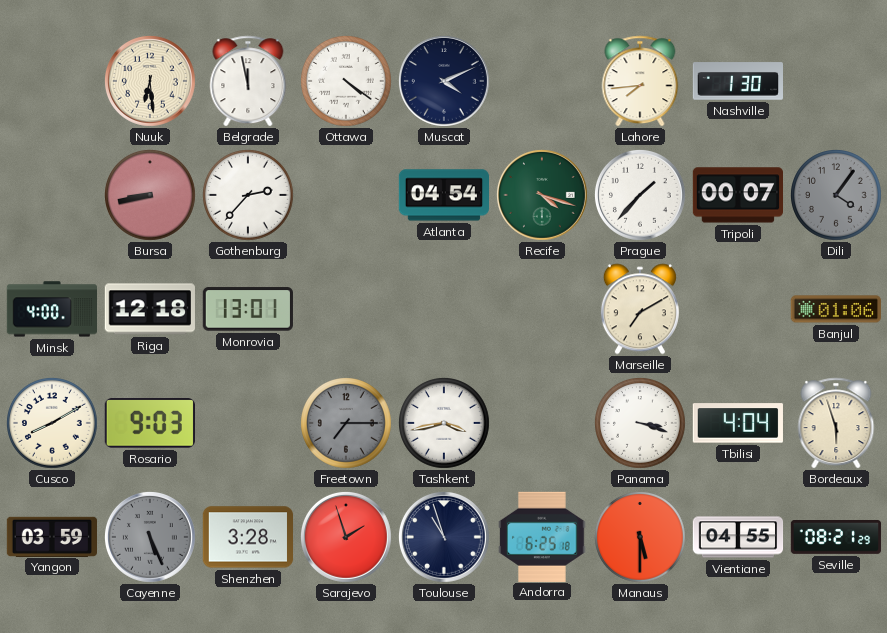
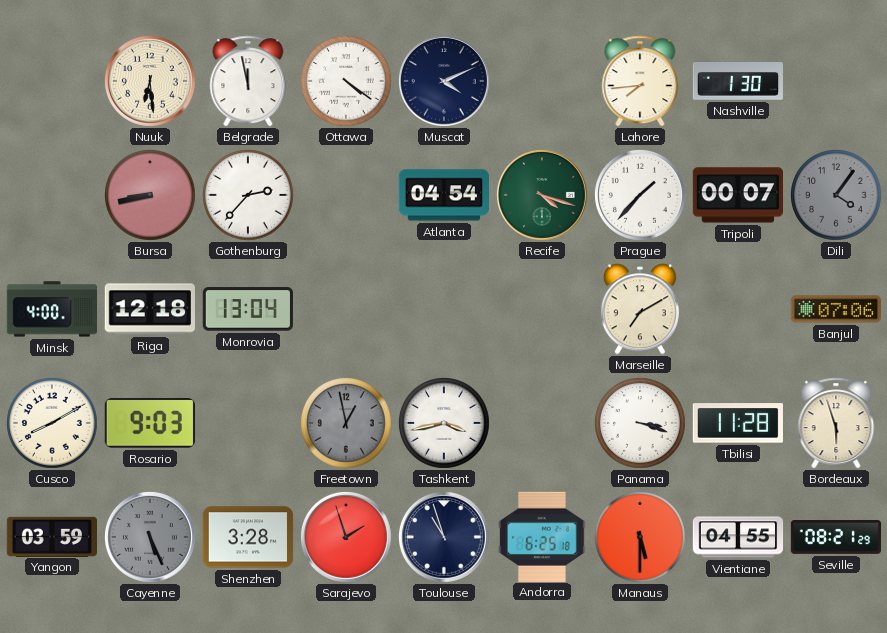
Monrovia: 13:01 -> 13:04 (248, 309)
Banjul: 01:06 -> 07:06 (835, 309)
Freetown: 7:15 -> 12:58 (347, 424)
Tbilisi: 4:04 -> 11:28 (738, 423)
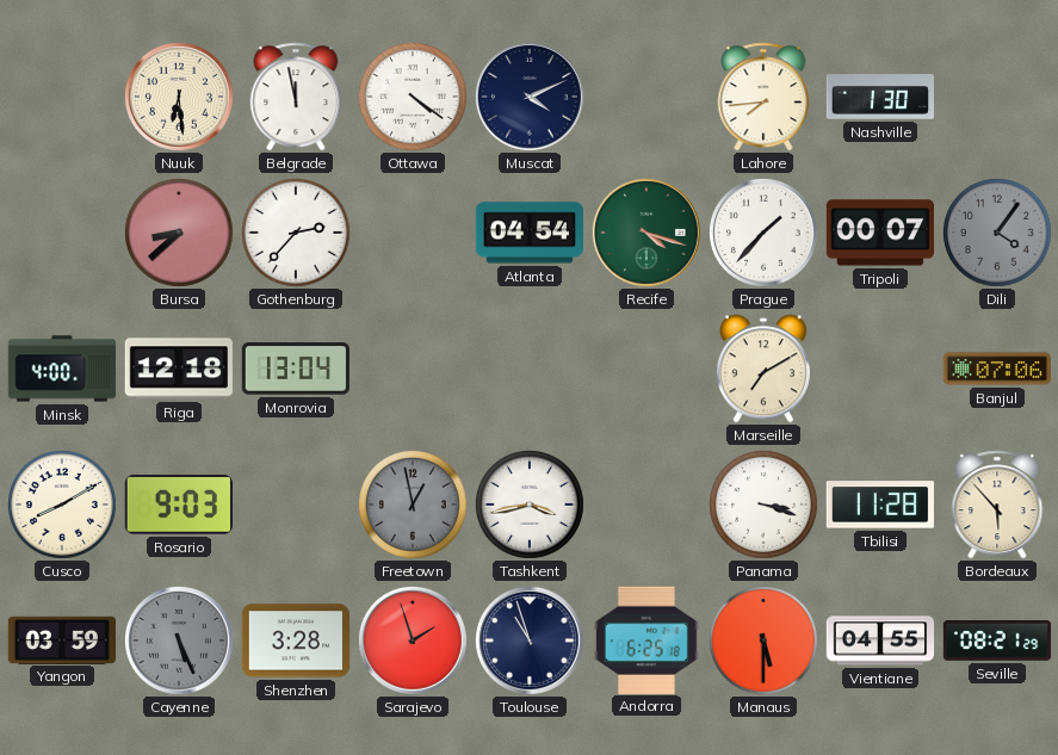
Bursa: 8:43 -> 8:38 (180, 234)
Bordeaux: 5:57 -> 5:53 (997, 505)
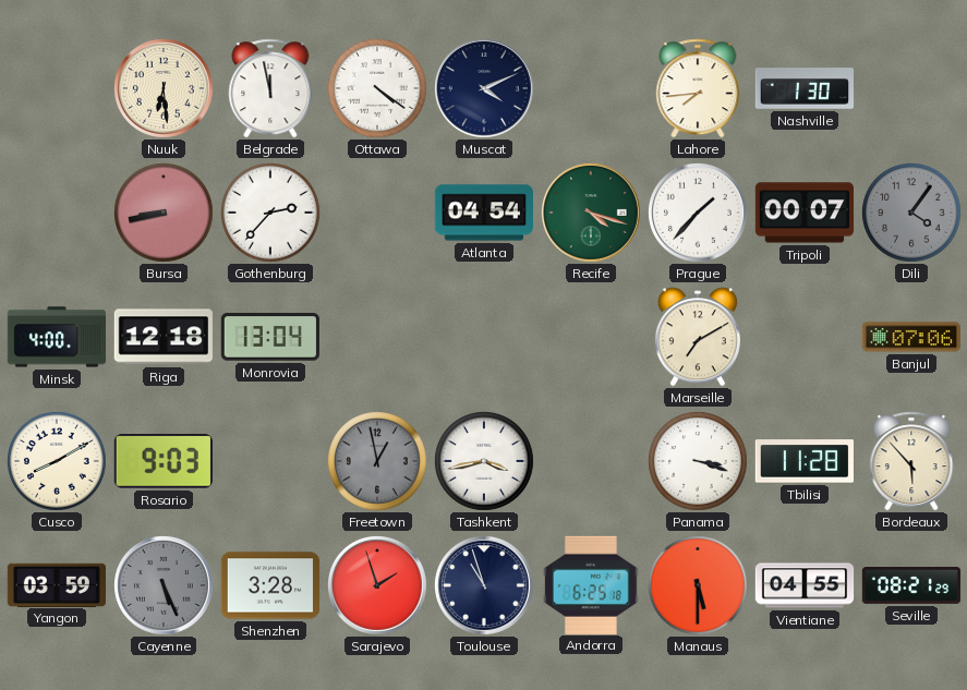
Bursa: 8:38 -> 8:43 (165, 214)
